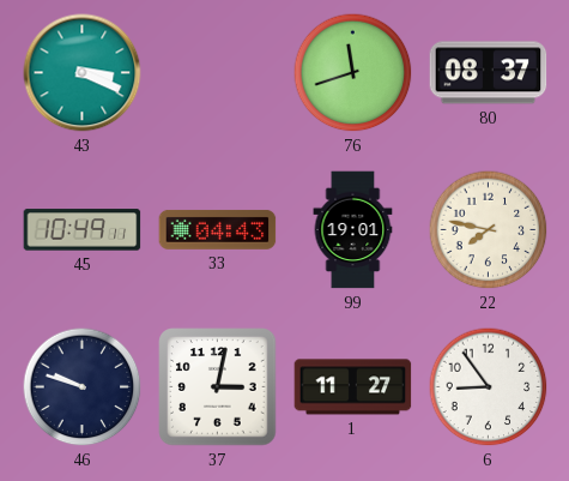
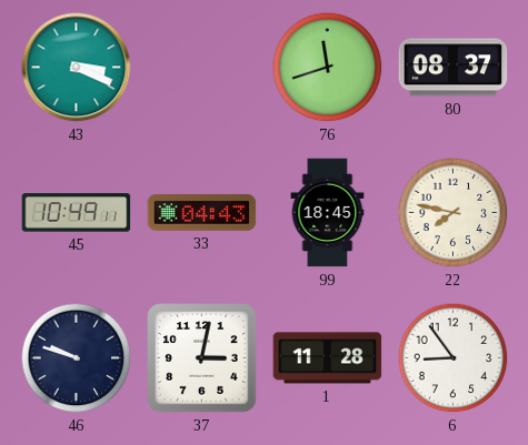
99: 19:01 -> 18:45 (328, 213)
1: 11:27 -> 11:28 (328, 358)
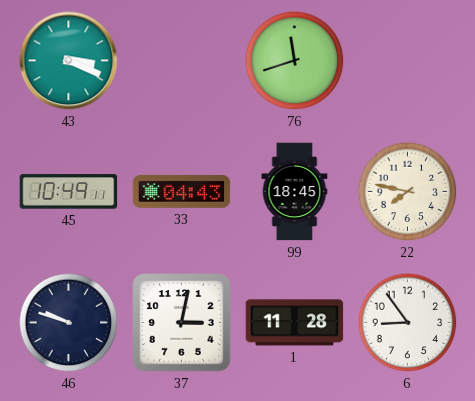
80: 08:37 -> none (454, 68)
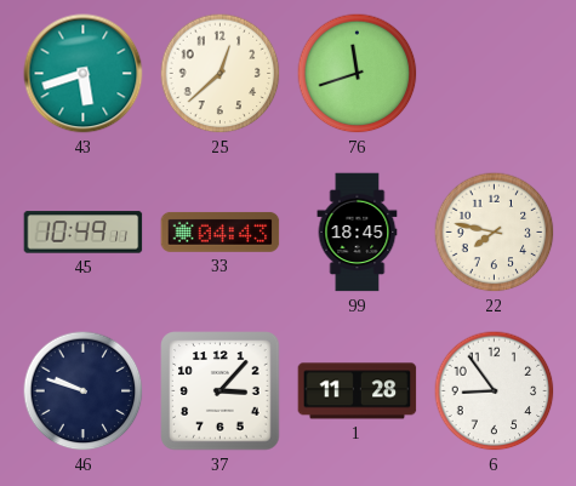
43: 3:19 -> 5:42 (84, 74)
25: none -> 12:38 (221, 74)
37: 3:02 -> 3:07 (221, 391)
